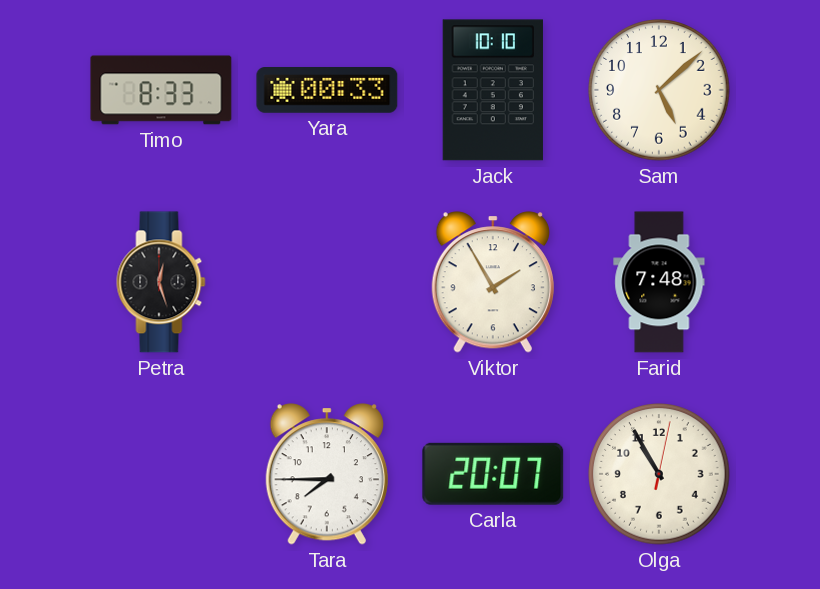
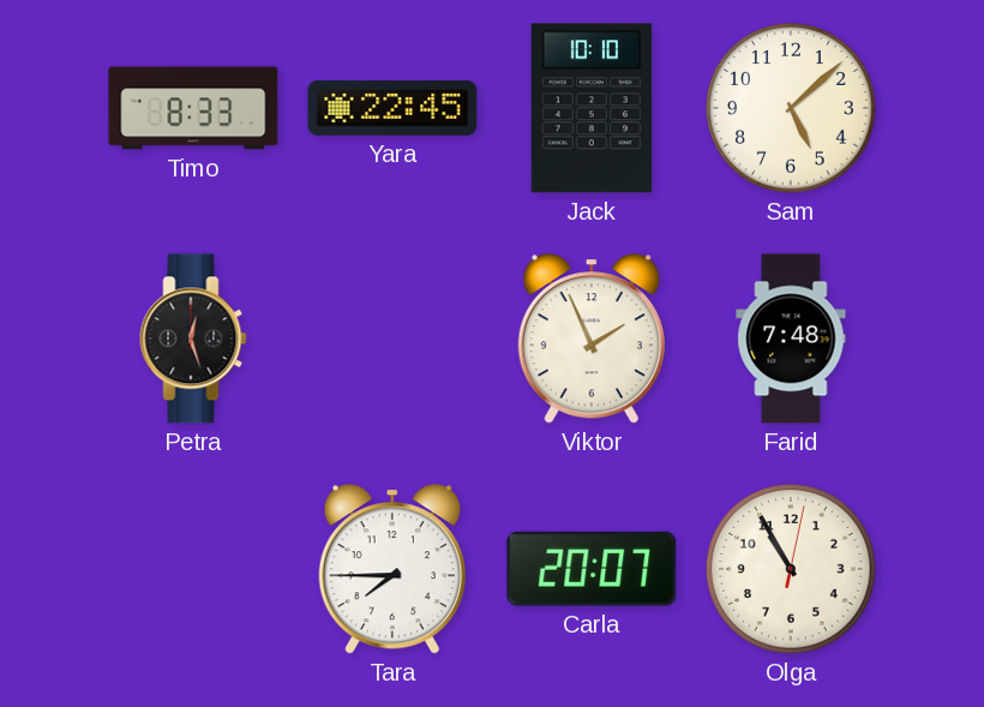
Yara: 00:33 -> 22:45 (392, 109)
Viktor: 1:55 -> 1:56 (592, 338)
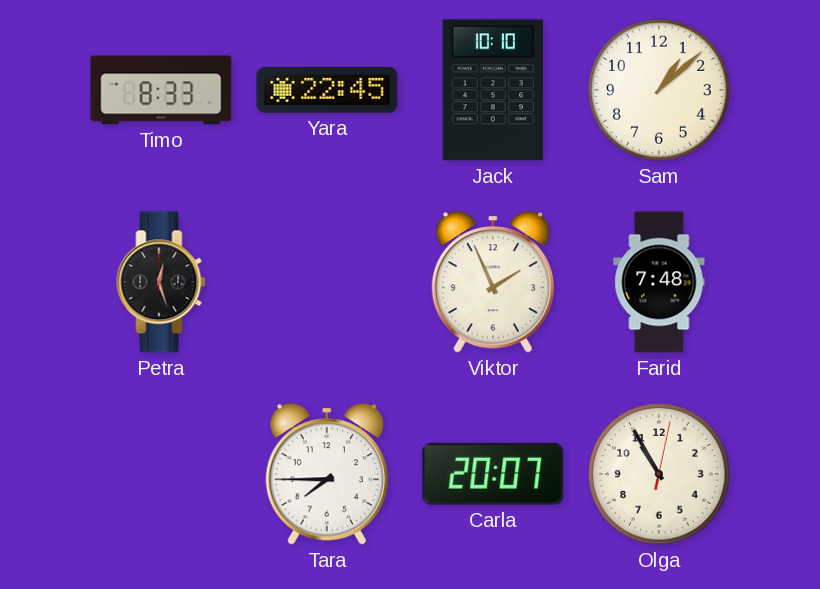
Sam: 5:08 -> 1:08 (659, 90)
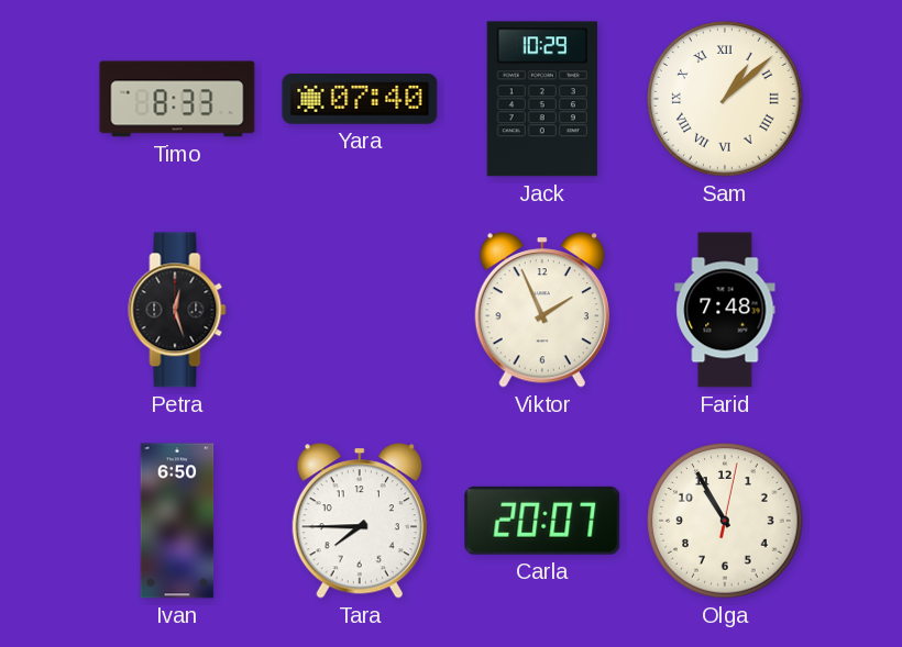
Yara: 22:45 -> 07:40 (360, 100)
Jack: 10:10 -> 10:29 (542, 99)
Sam numerals: Arabic -> Roman (725, 99)
Ivan: none -> 6:50 (177, 521)
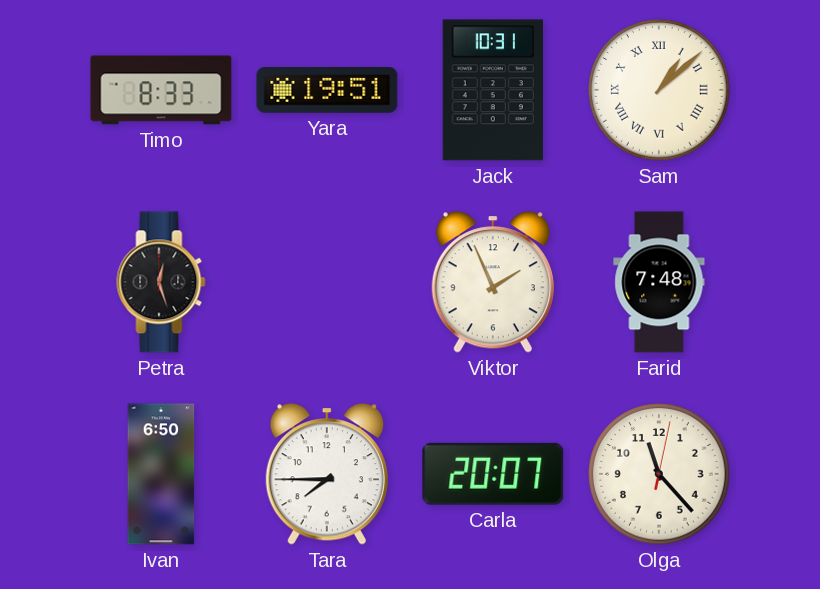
Yara: 07:40 -> 19:51 (327, 91)
Jack: 10:29 -> 10:31 (493, 90)
Olga: 10:55 -> 11:23 (659, 474)
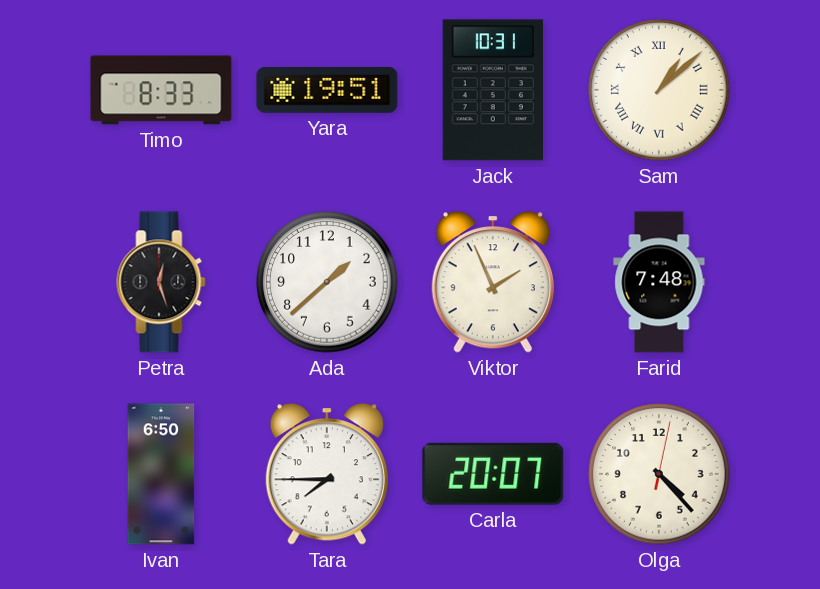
Ada: none -> 1:38 (327, 282)
Olga: 11:23 -> 4:23 (659, 474)
